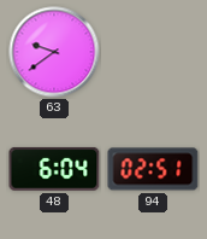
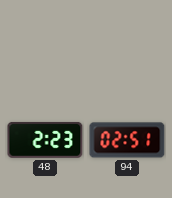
63: 9:39 -> none (54, 52)
48: 6:04 -> 2:23 (45, 140)
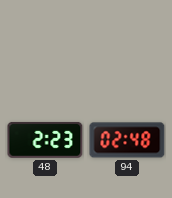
94: 02:51 -> 02:48 (127, 140)
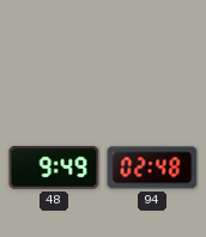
48: 2:23 -> 9:49 (54, 168)
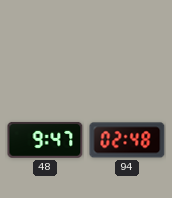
48: 9:49 -> 9:47 (45, 140)
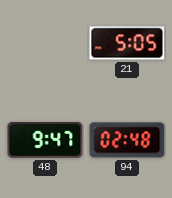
21: none -> 5:05 (127, 43)
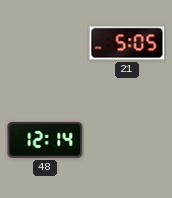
48: 9:47 -> 12:14 (45, 140)
94: 02:48 -> none (127, 140)
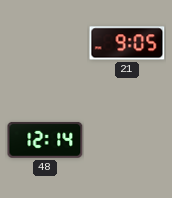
21: 5:05 -> 9:05 (127, 43)
